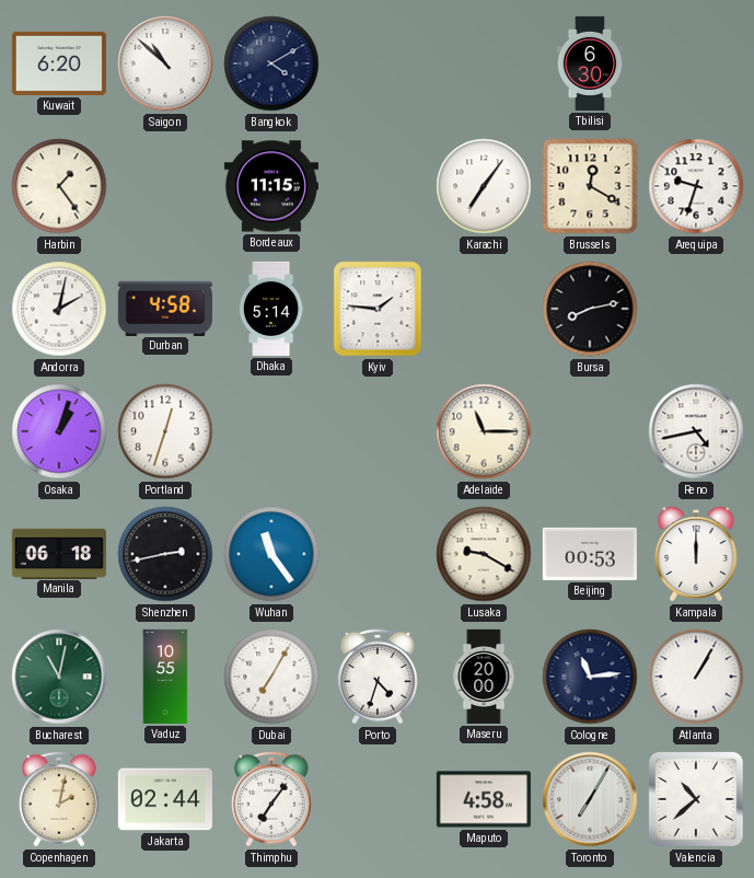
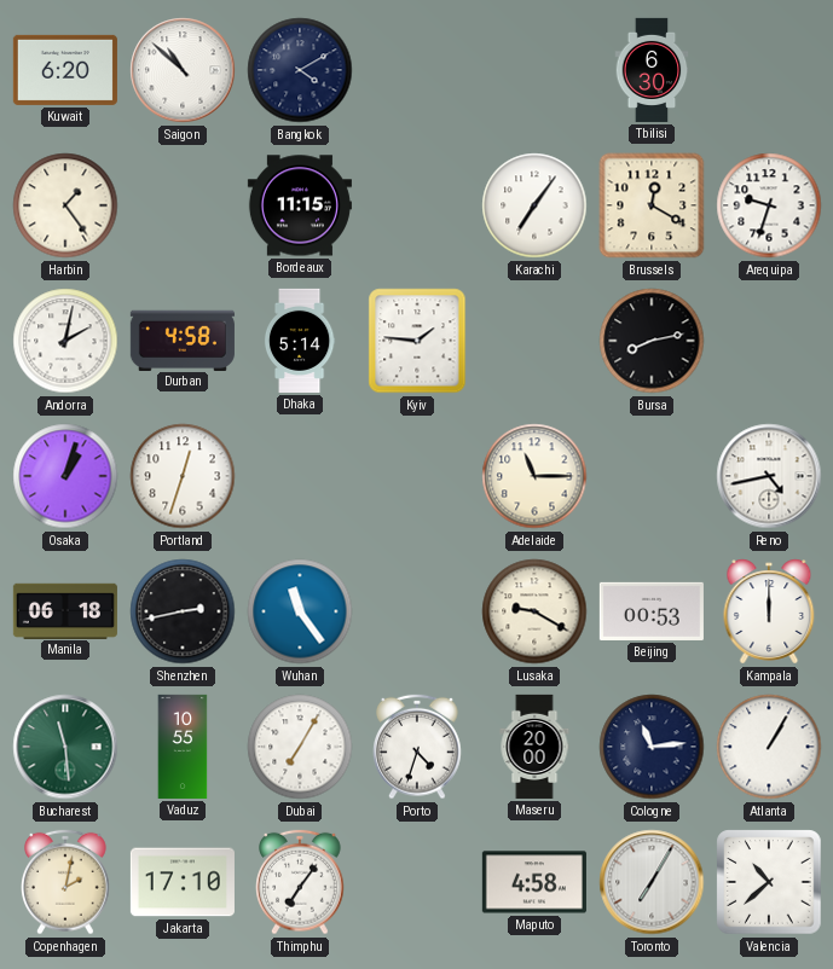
Bucharest: 11:02 -> 11:29 (65, 747)
Jakarta: 02:44 -> 17:10 (183, 882)
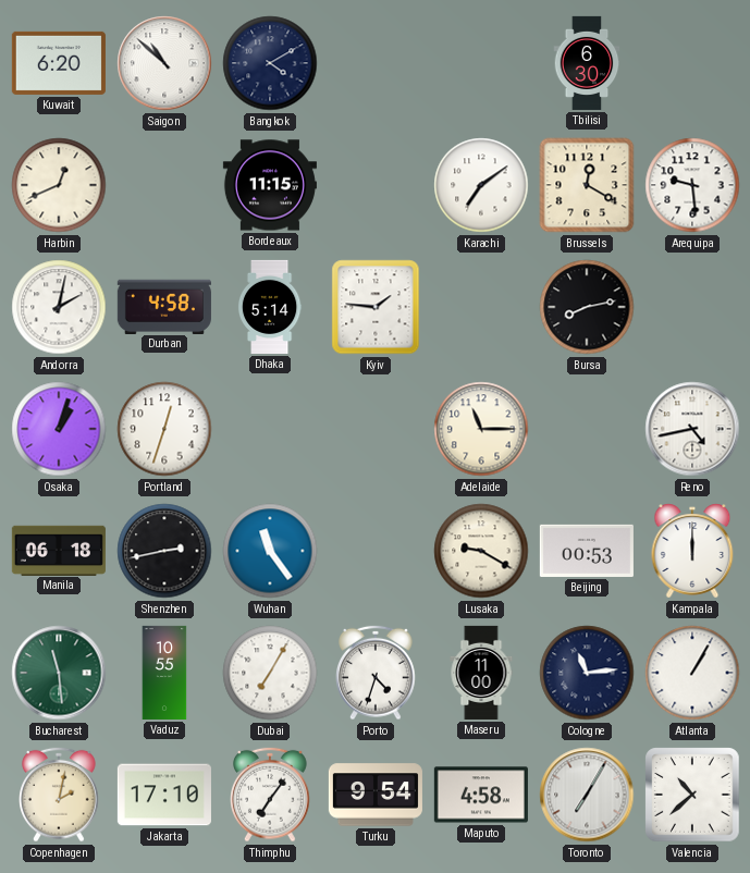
Harbin: 1:24 -> 12:41 (59, 185)
Karachi: 7:06 -> 7:09 (481, 185)
Arequipa: 9:33 -> 9:29 (692, 185)
Maseru: 20:00 -> 11:00 (481, 673)
Turku: none -> 9:54 (376, 795)
